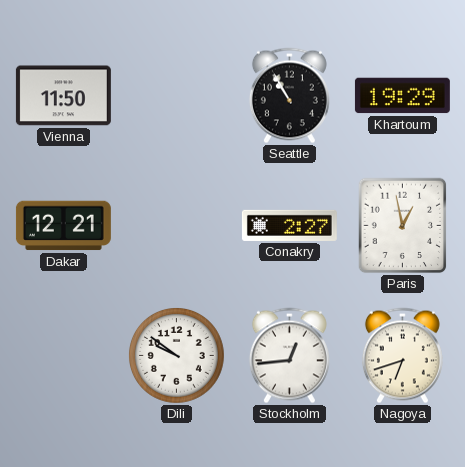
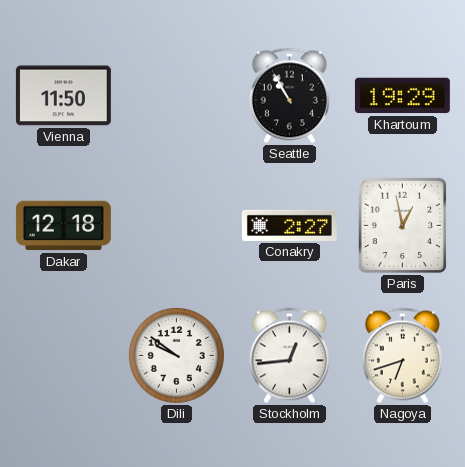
Dakar: 12:21 -> 12:18 (63, 226)
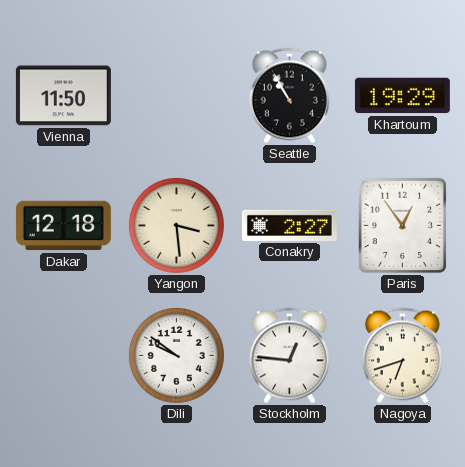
Yangon: none -> 3:29 (177, 226)
Paris: 12:58 -> 12:54 (403, 226)
Stockholm: 12:44 -> 12:46 (289, 356)
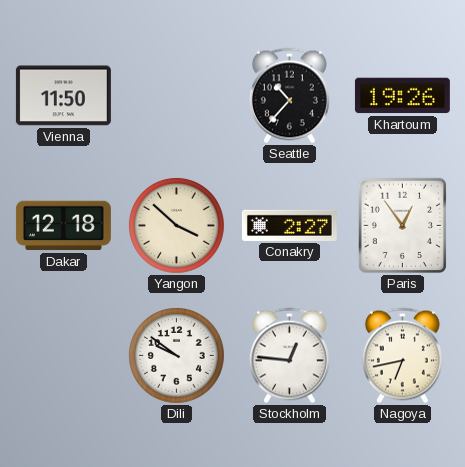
Seattle: 10:55 -> 10:37 (289, 96)
Khartoum: 19:29 -> 19:26 (402, 96)
Yangon: 3:29 -> 3:52 (177, 226)
Nagoya: 6:42 -> 6:43 (402, 356)
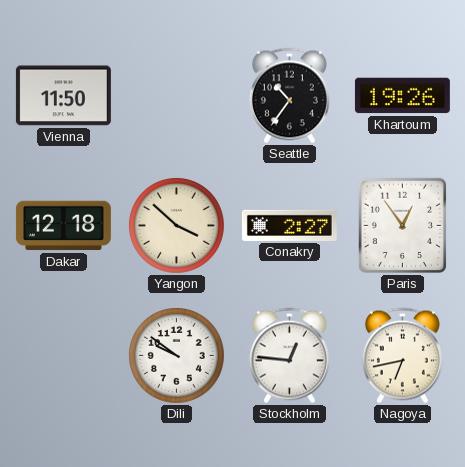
Seattle: 10:37 -> 10:36 (289, 96)
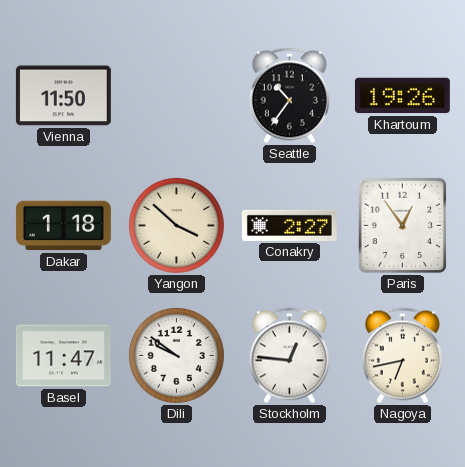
Dakar: 12:18 -> 1:18 (63, 226)
Basel: none -> 11:47 (63, 356)
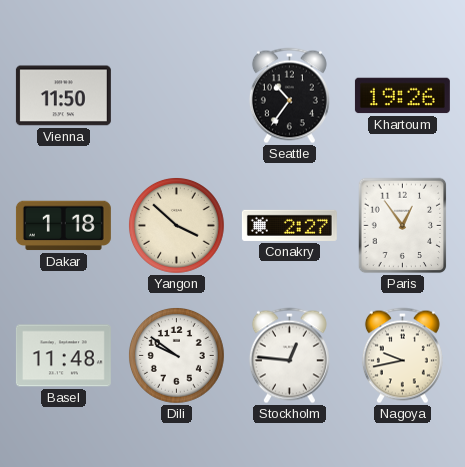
Basel: 11:47 -> 11:48 (63, 356)
Nagoya: 6:43 -> 9:43 (402, 356)
